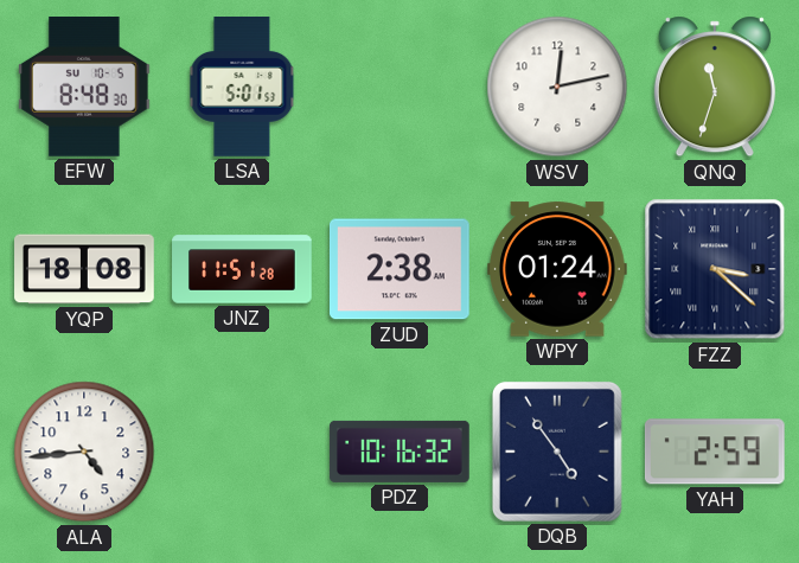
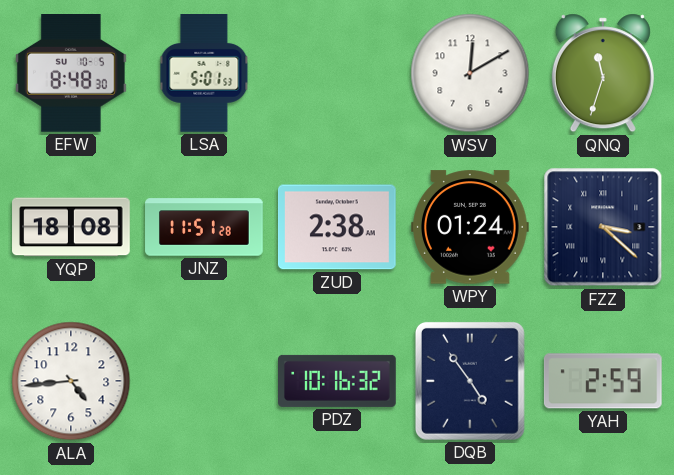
WSV: 12:13 -> 12:10 (470, 73)
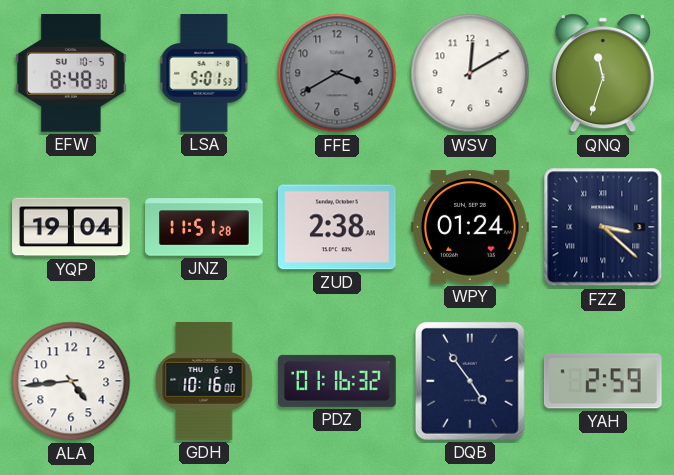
FFE: none -> 3:40 (337, 73)
YQP: 18:08 -> 19:04 (71, 227)
GDH: none -> 10:16 (204, 381)
PDZ: 10:16 -> 01:16 (337, 381)
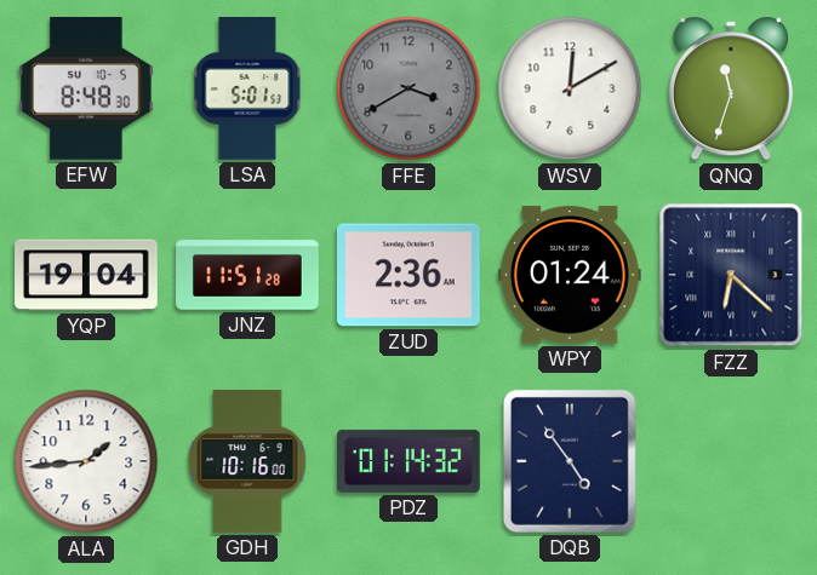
ZUD: 2:38 -> 2:36 (410, 275)
FZZ: 3:22 -> 6:22 (731, 275)
ALA: 4:44 -> 1:44 (86, 461)
PDZ: 01:16 -> 01:14 (408, 461)
YAH: 2:59 -> none (603, 381)
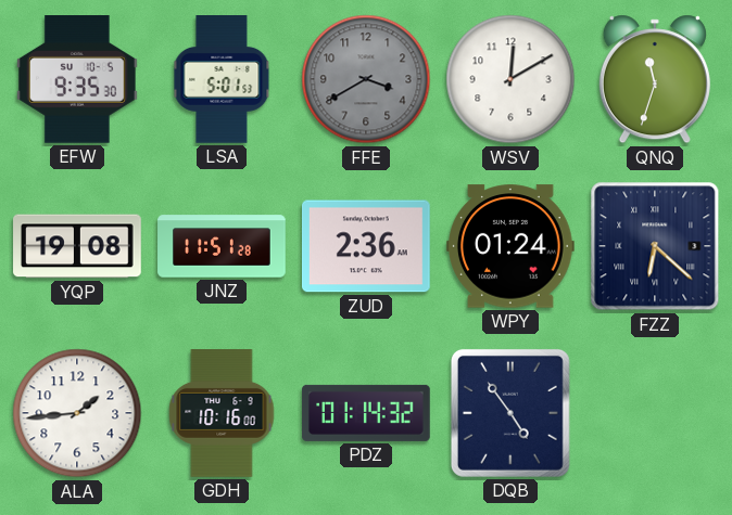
EFW: 8:48 -> 9:35 (78, 80)
YQP: 19:04 -> 19:08 (77, 246)
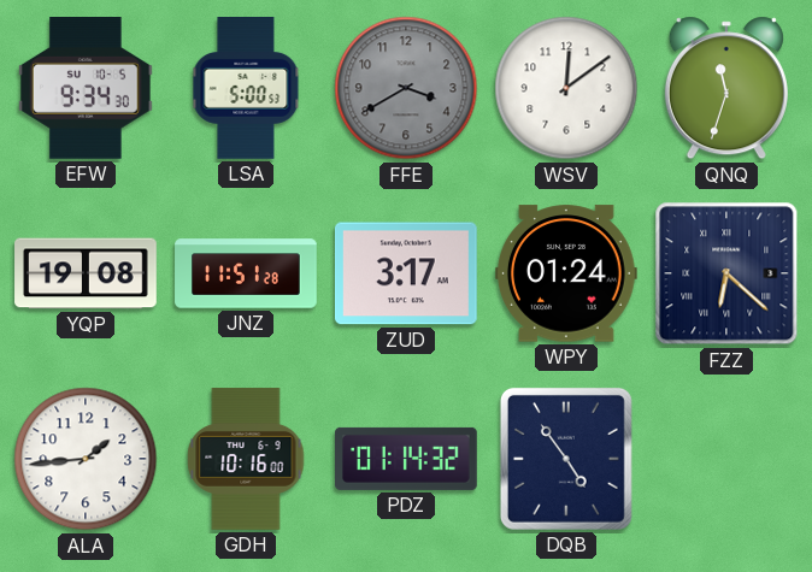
EFW: 9:35 -> 9:34 (87, 89)
LSA: 5:01 -> 5:00 (246, 89)
WSV: 12:10 -> 12:09 (566, 88)
ZUD: 2:36 -> 3:17 (407, 273)
